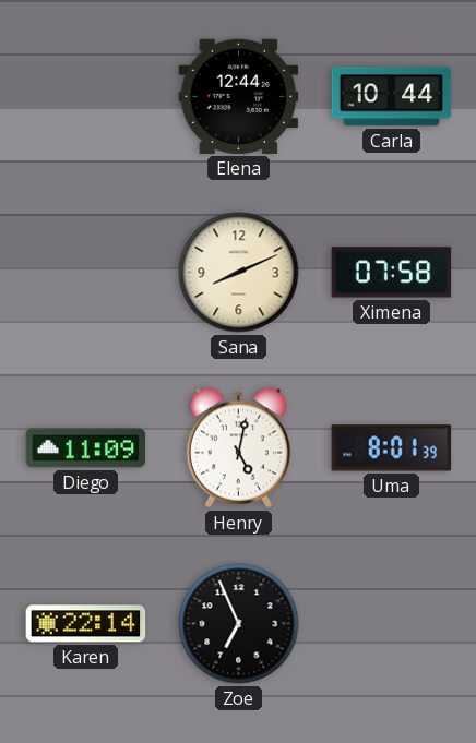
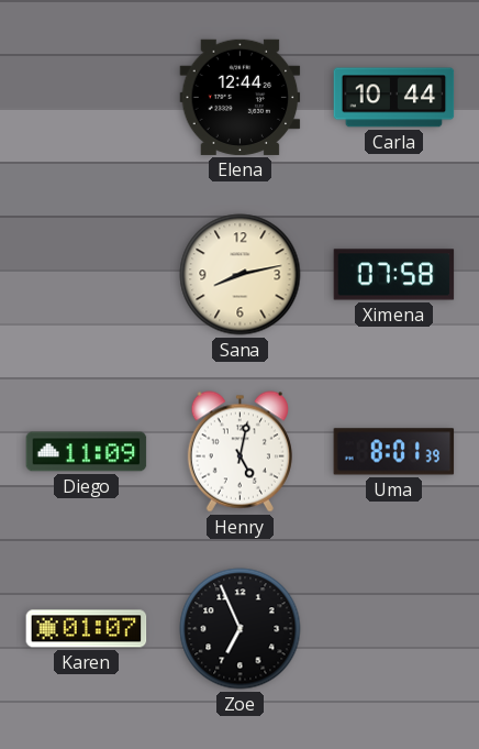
Sana: 8:11 -> 8:13 (241, 275)
Karen: 22:14 -> 01:07 (87, 629)
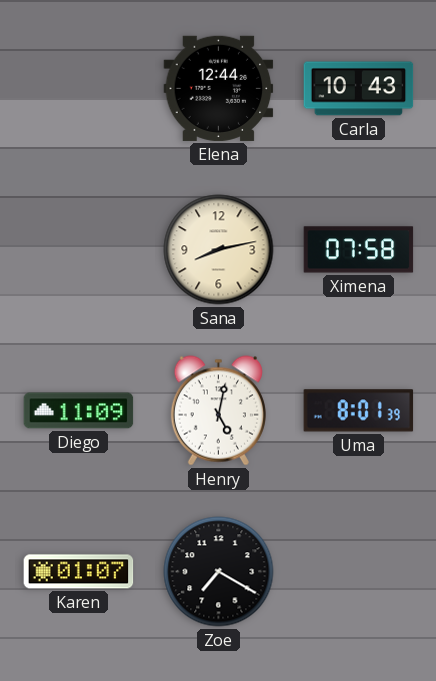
Carla: 10:44 -> 10:43 (359, 89)
Zoe: 6:56 -> 7:20 (219, 572)
